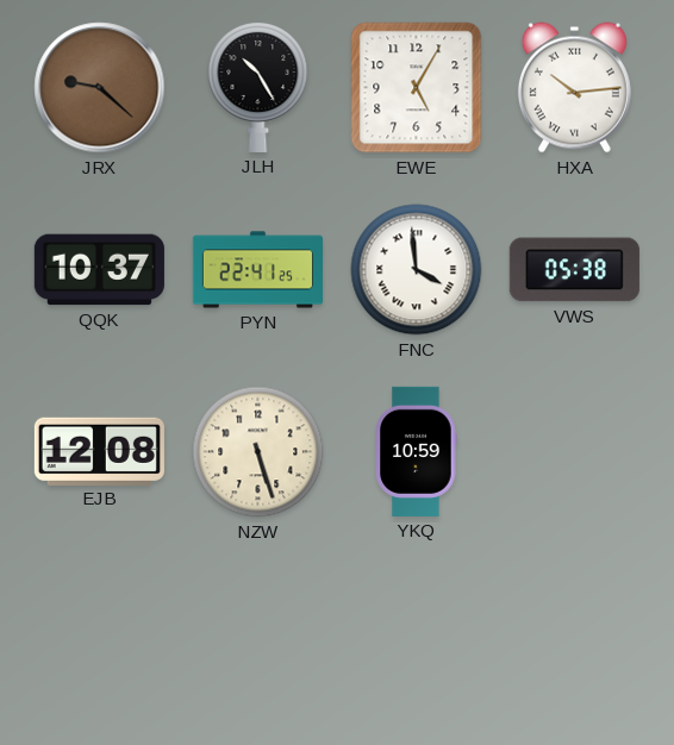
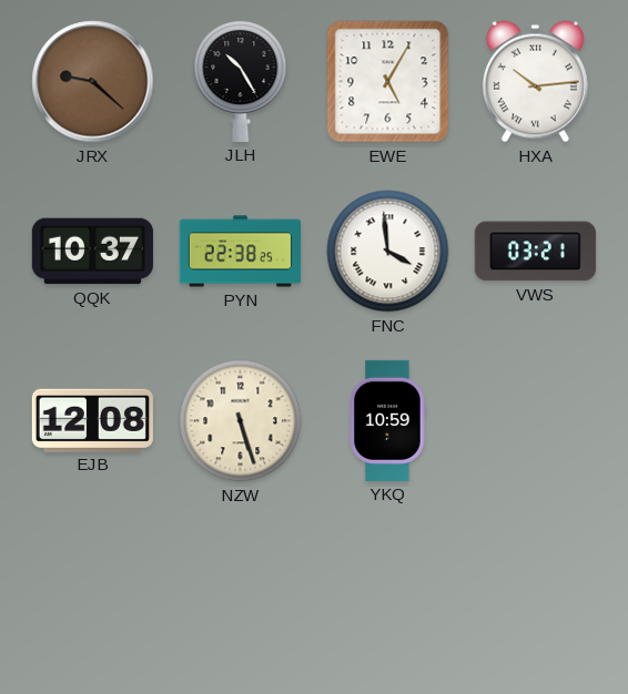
PYN: 22:41 -> 22:38 (240, 252)
VWS: 05:38 -> 03:21 (535, 252)
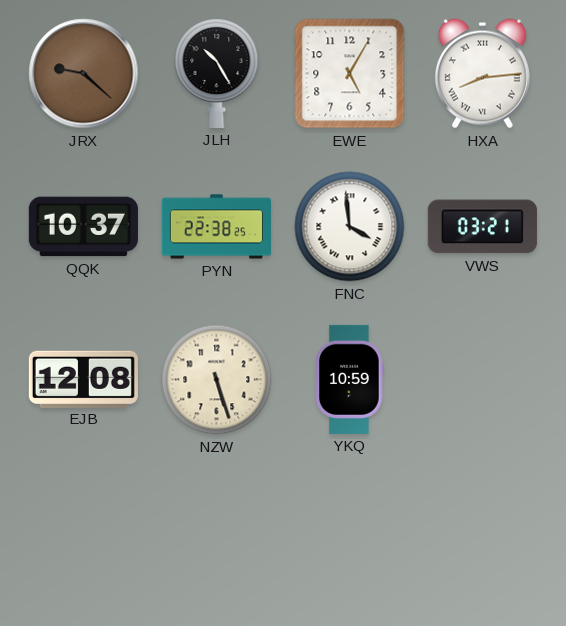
HXA: 10:14 -> 8:14 (482, 74)
